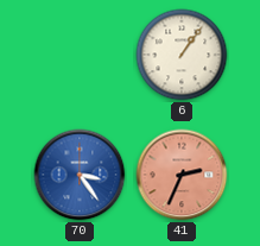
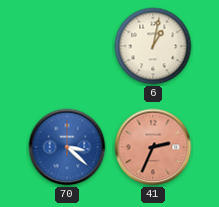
6: 1:06 -> 1:02 (153, 46)
70: 3:24 -> 3:22 (67, 147)
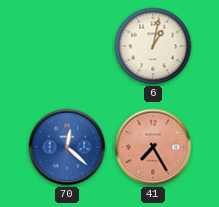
70: 3:22 -> 12:22 (67, 147)
41: 2:34 -> 7:25 (153, 147)
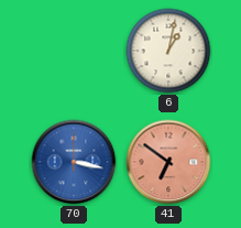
70: 12:22 -> 3:17 (74, 162)
41: 7:25 -> 6:51 (168, 162)
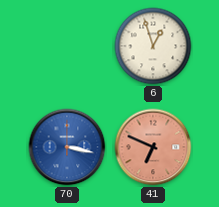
6: 1:02 -> 12:57 (153, 46)
41: 6:51 -> 6:49 (153, 147)
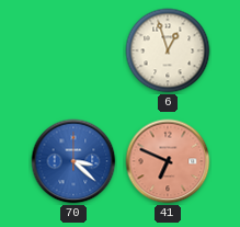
70: 3:17 -> 3:22 (73, 161)
